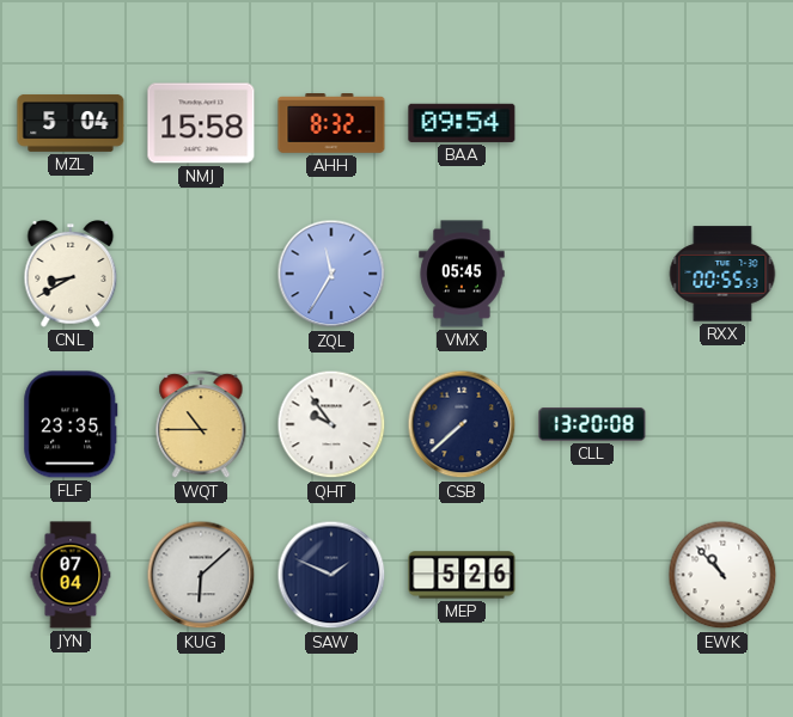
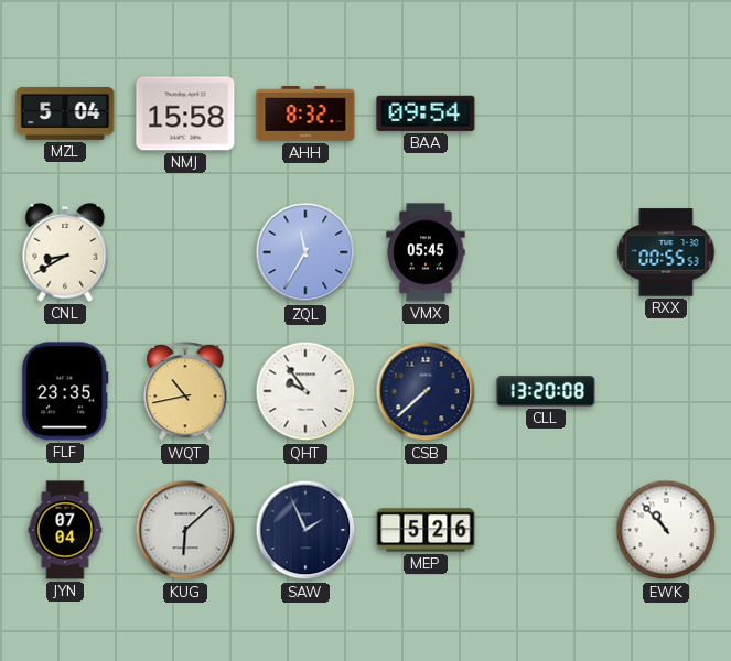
WQT: 10:45 -> 10:43 (185, 392)
SAW: 1:49 -> 1:56 (305, 530)
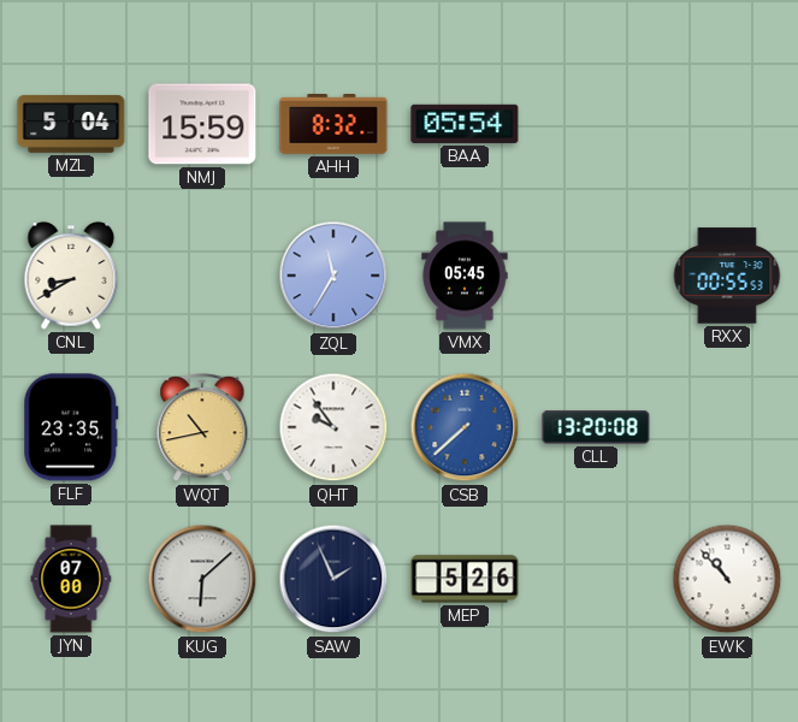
NMJ: 15:58 -> 15:59 (202, 124)
BAA: 09:54 -> 05:54 (465, 124)
CSB dial: navy -> blue (465, 427)
JYN: 07:04 -> 07:00 (71, 579)
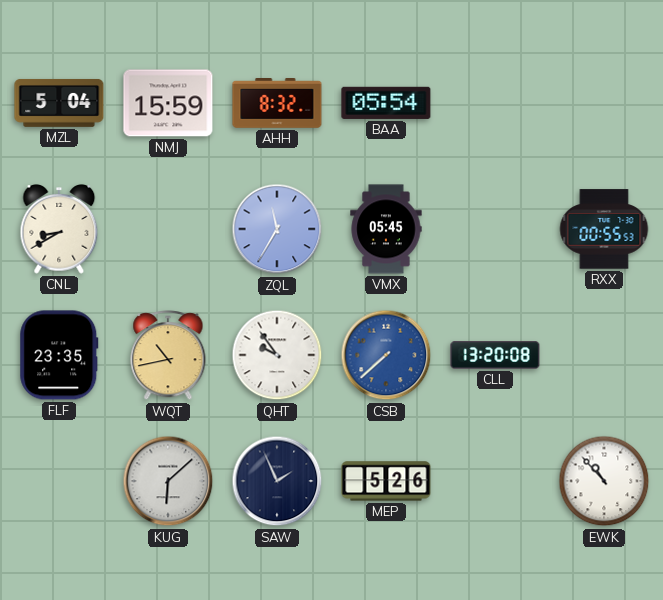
JYN: 07:00 -> none (71, 579)
